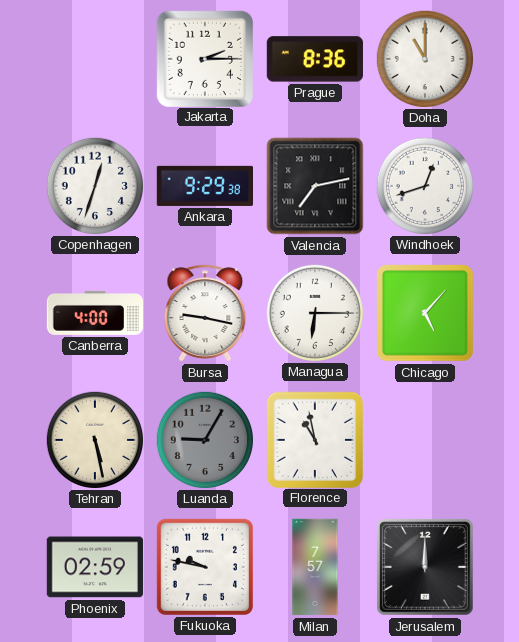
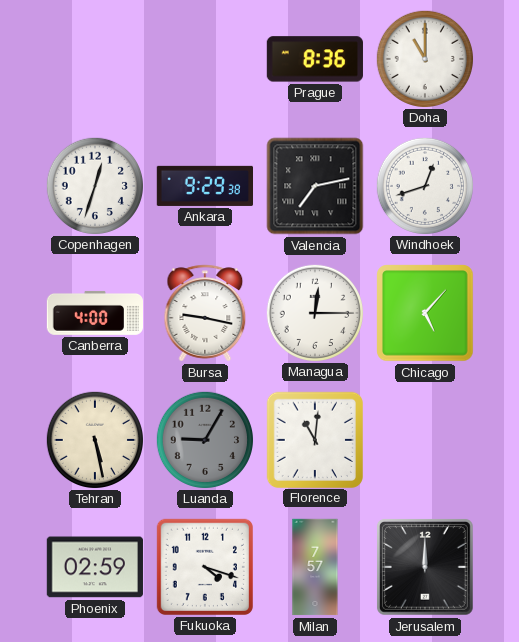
Jakarta: 2:15 -> none (204, 58)
Managua: 6:15 -> 12:15 (314, 312)
Florence: 10:58 -> 11:01 (314, 439)
Fukuoka: 9:47 -> 4:18 (205, 567)
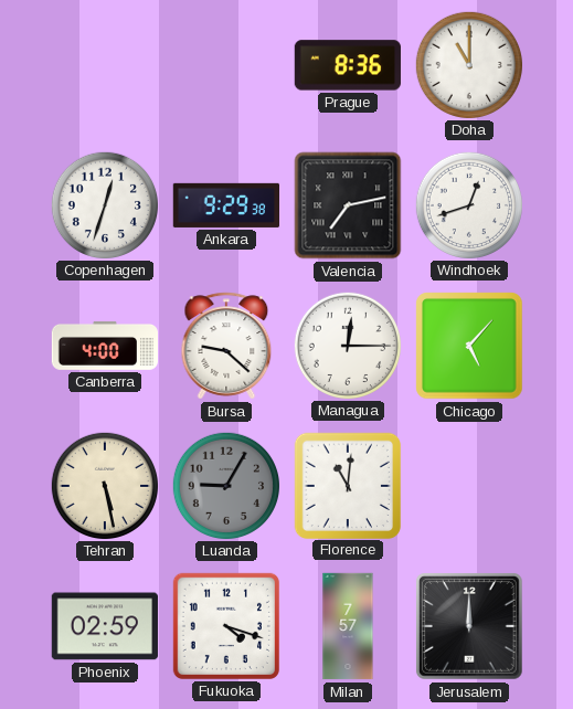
Bursa: 9:17 -> 9:22 (226, 346)
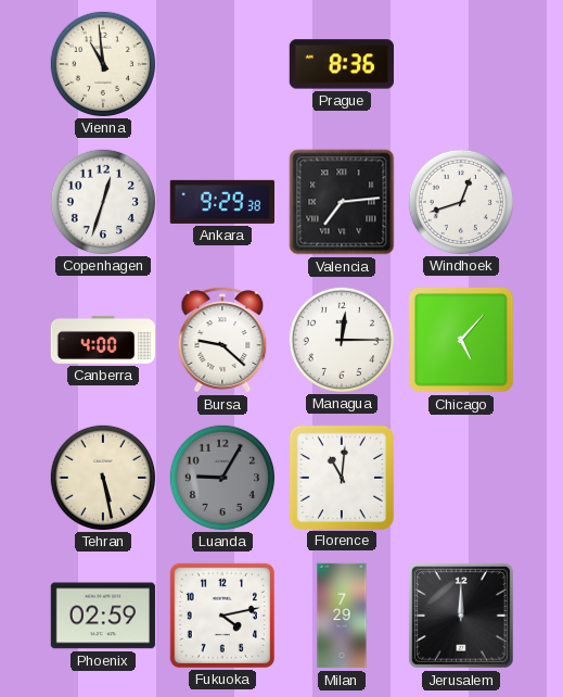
Vienna: none -> 10:59 (102, 63)
Doha: 11:00 -> none (468, 64)
Valencia: 7:13 -> 7:14 (342, 202)
Fukuoka: 4:18 -> 4:13 (222, 616)
Milan: 7:57 -> 7:29 (342, 616)
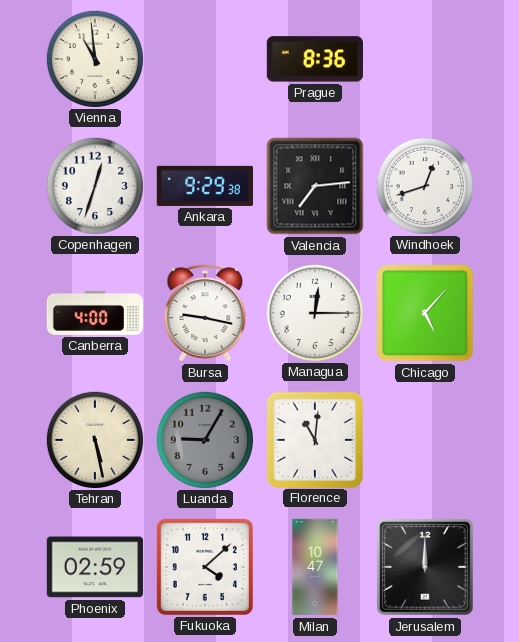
Bursa: 9:22 -> 9:17 (205, 313)
Fukuoka: 4:13 -> 4:08 (205, 567)
Milan: 7:29 -> 10:47 (315, 567)
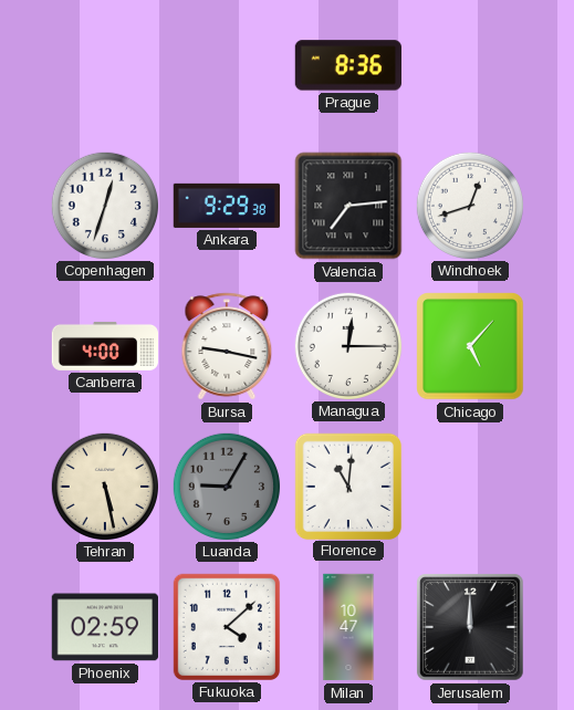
Vienna: 10:59 -> none (94, 58)
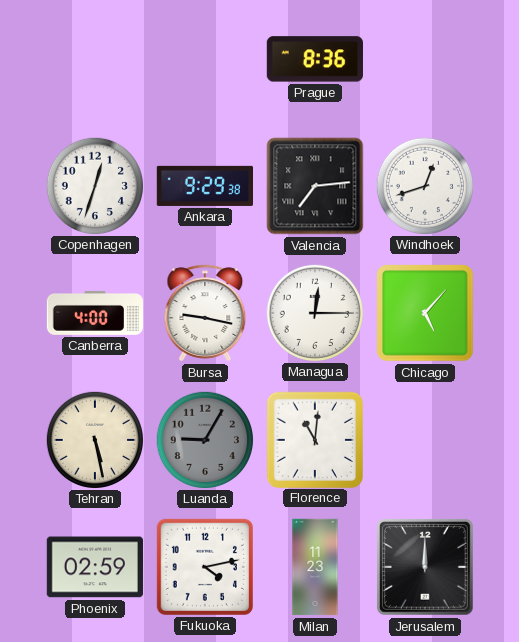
Fukuoka: 4:08 -> 4:13 (205, 567)
Milan: 10:47 -> 11:23 (315, 567)
